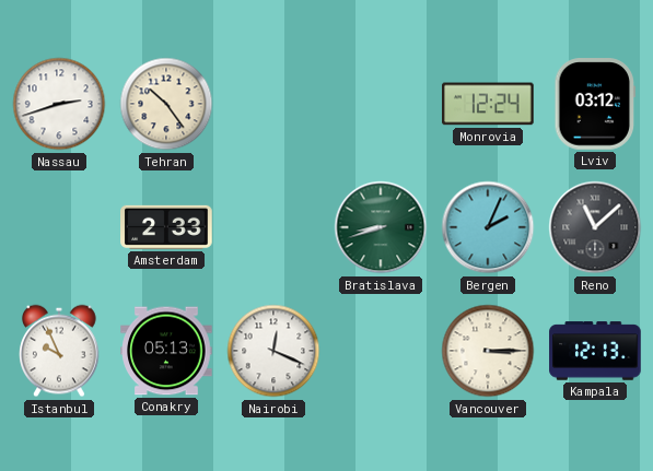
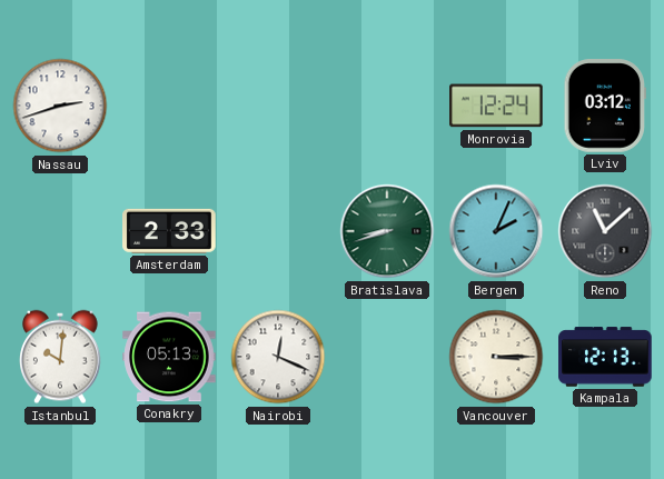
Tehran: 10:24 -> none (166, 104)
Istanbul: 9:56 -> 10:01 (60, 357)
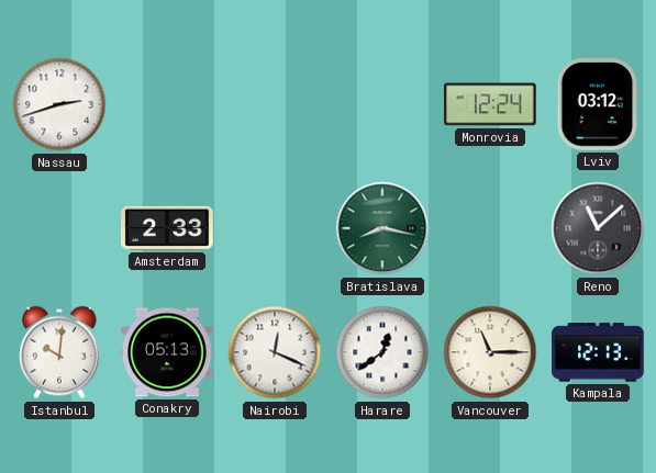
Bratislava: 8:42 -> 8:17 (382, 228)
Bergen: 2:04 -> none (496, 231)
Harare: none -> 12:39 (382, 352)
Vancouver: 3:15 -> 11:15 (490, 352)
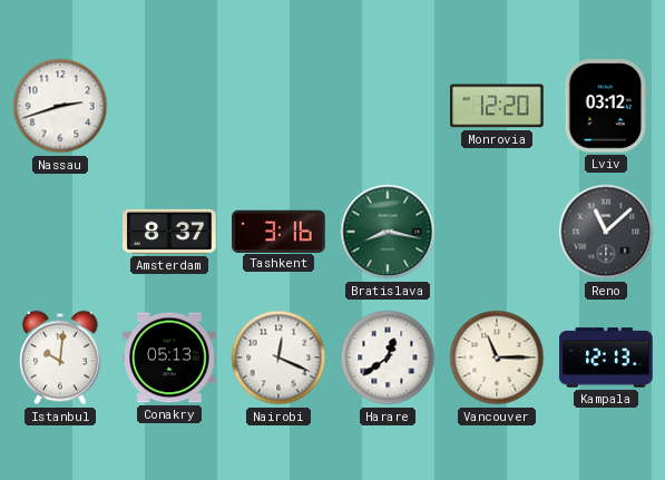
Monrovia: 12:24 -> 12:20 (498, 106)
Amsterdam: 2:33 -> 8:37 (169, 232)
Tashkent: none -> 3:16 (280, 231)
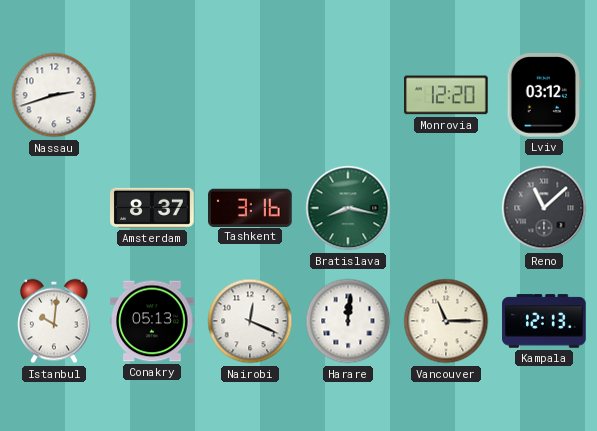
Harare: 12:39 -> 12:01 (348, 321)
